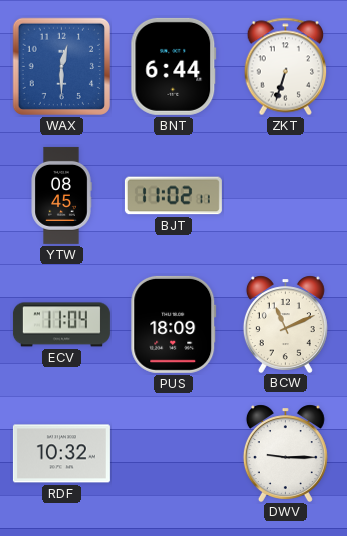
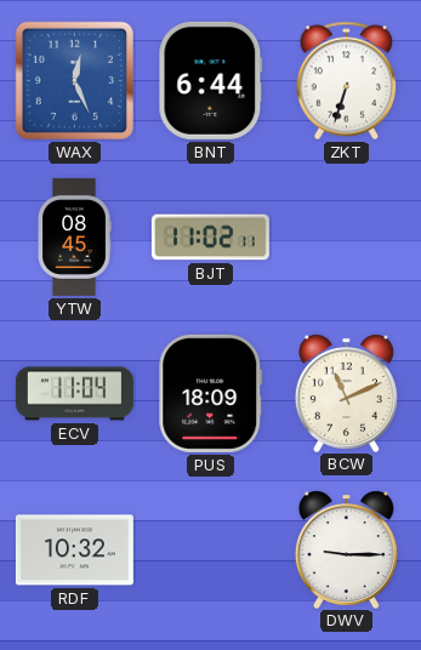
WAX: 12:30 -> 12:26 (74, 80)
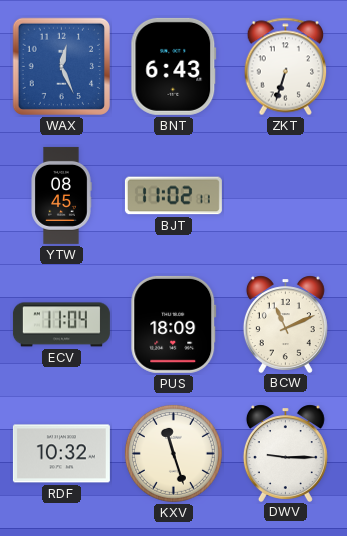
BNT: 6:44 -> 6:43 (174, 66)
KXV: none -> 11:27 (173, 453)
